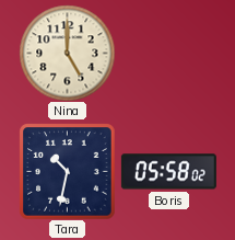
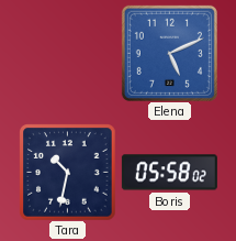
Nina: 5:00 -> none (67, 53)
Elena: none -> 5:11 (169, 53)
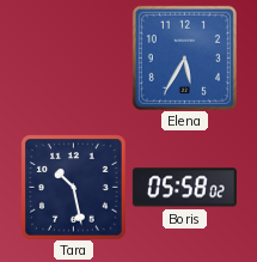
Elena: 5:11 -> 5:35 (184, 57)
Tara: 10:32 -> 10:28 (73, 187)
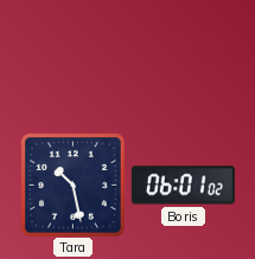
Elena: 5:35 -> none (184, 57)
Boris: 05:58 -> 06:01 (183, 186)
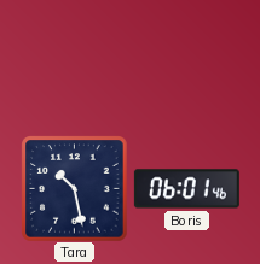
Boris: 06:01:02 -> 06:01:46 (186, 189)
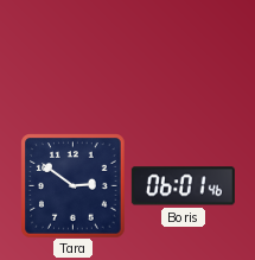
Tara: 10:28 -> 2:51 (72, 185)
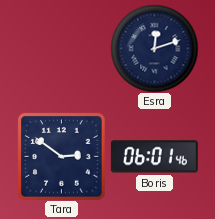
Esra: none -> 12:12 (154, 48)
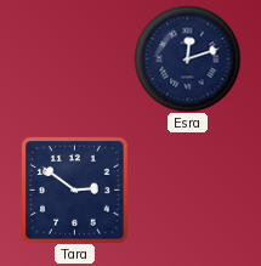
Boris: 06:01 -> none (154, 157)
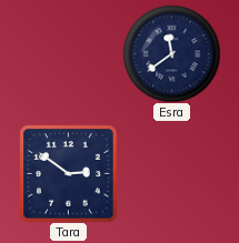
Esra: 12:12 -> 11:39 (171, 53)
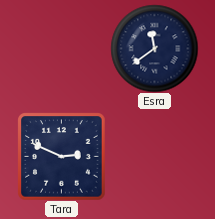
Tara: 2:51 -> 2:49 (61, 156)
